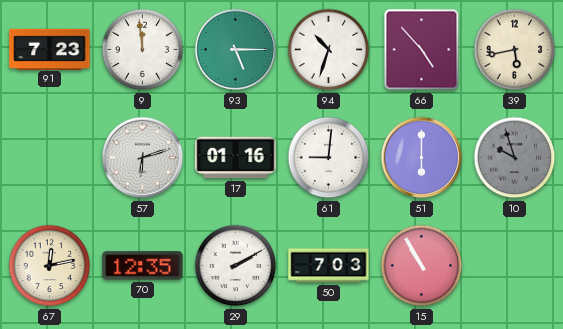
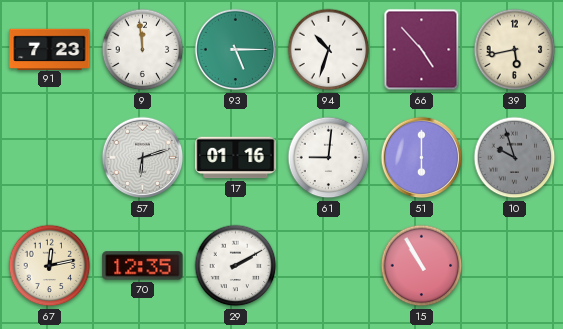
50: 7:03 -> none (329, 266)
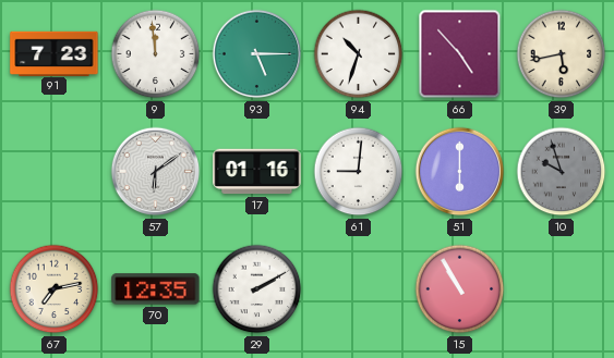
57: 6:12 -> 6:09 (156, 172)
67: 12:13 -> 7:13 (55, 289)
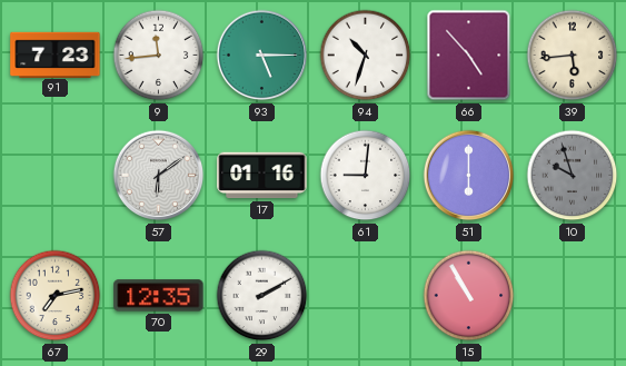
9: 11:59 -> 11:44 (159, 56)
39: 5:43 -> 5:44 (573, 56)
